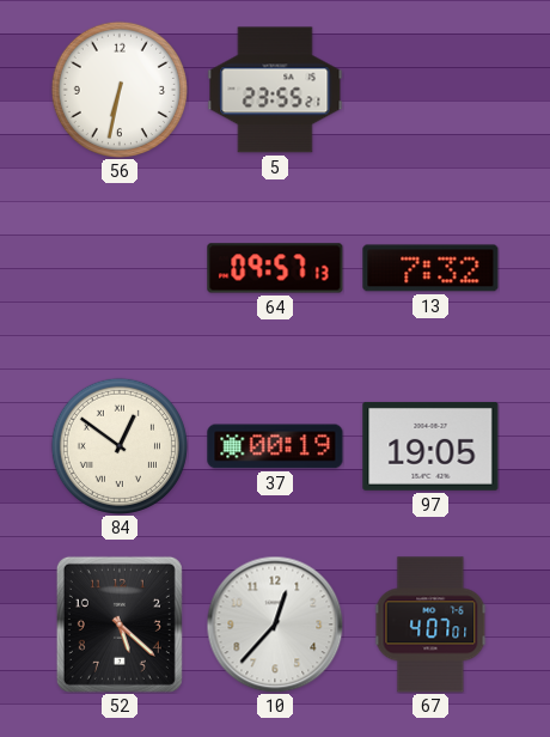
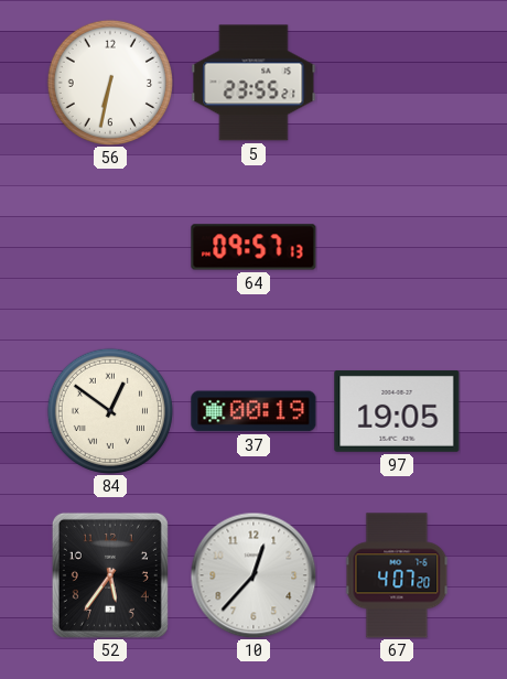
13: 7:32 -> none (430, 268)
52: 5:22 -> 5:36 (110, 575)
67: 4:07:01 -> 4:07:20 (397, 575)
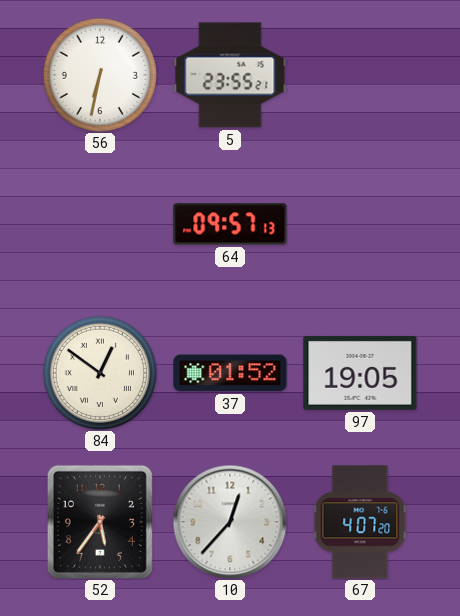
37: 00:19 -> 01:52 (230, 373)
